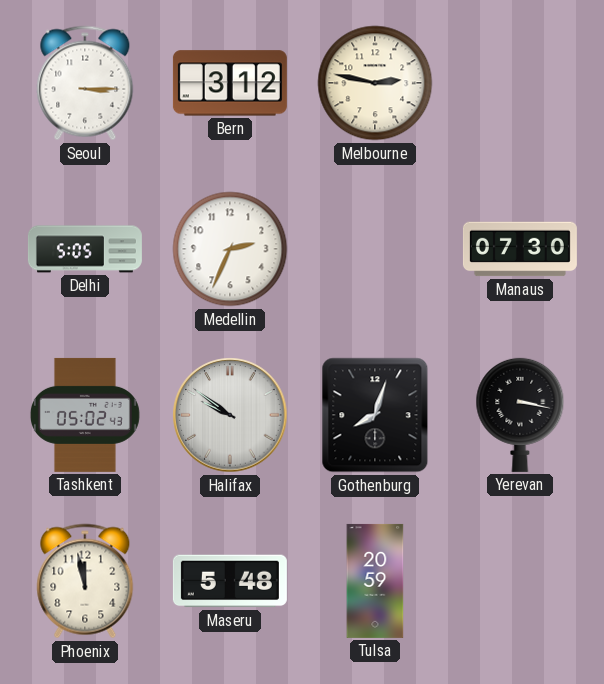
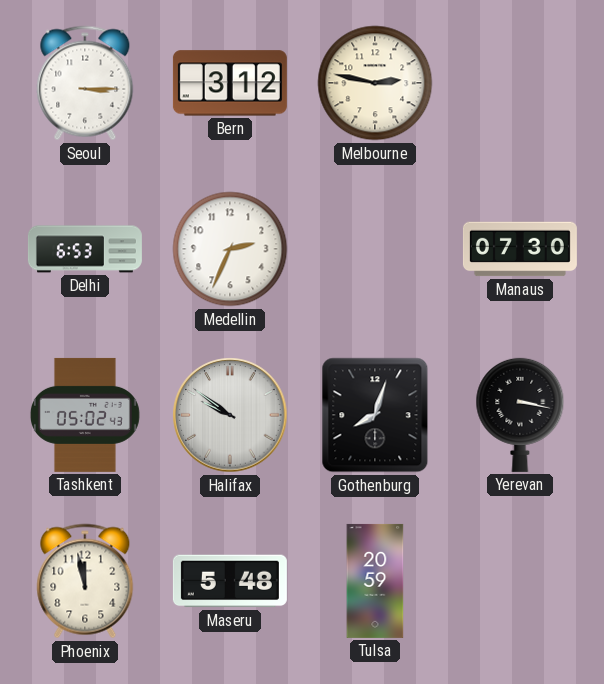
Delhi: 5:05 -> 6:53 (85, 249)
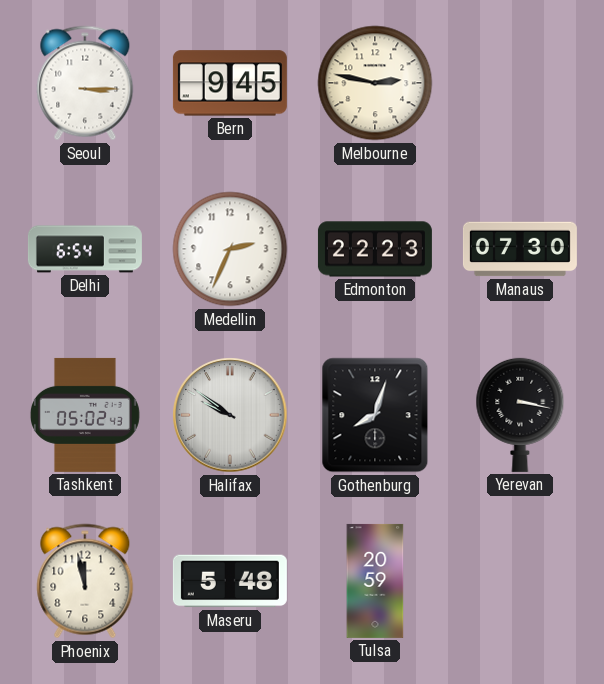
Bern: 3:12 -> 9:45 (230, 83)
Delhi: 6:53 -> 6:54 (85, 249)
Edmonton: none -> 22:23 (375, 249)
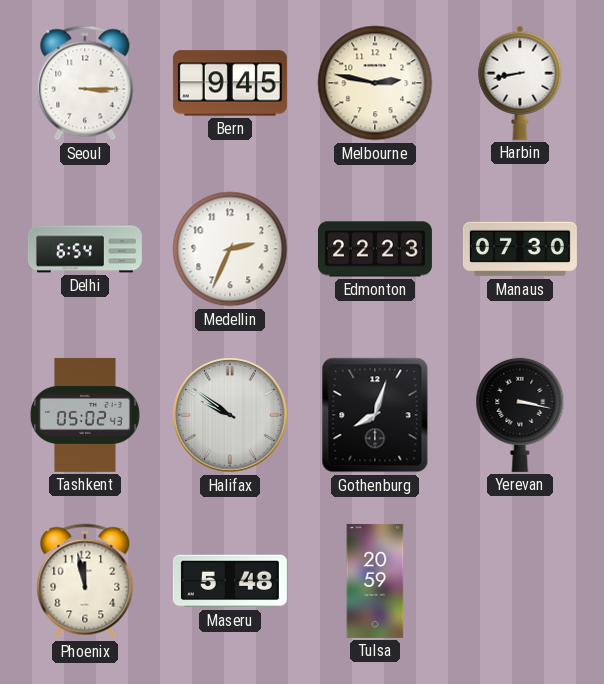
Harbin: none -> 8:43 (520, 83)
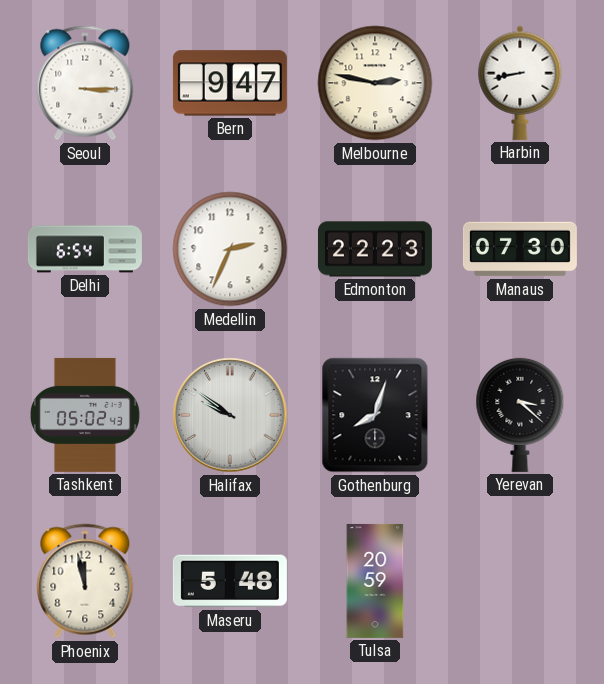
Bern: 9:45 -> 9:47 (230, 83)
Yerevan: 3:17 -> 3:22 (520, 415)
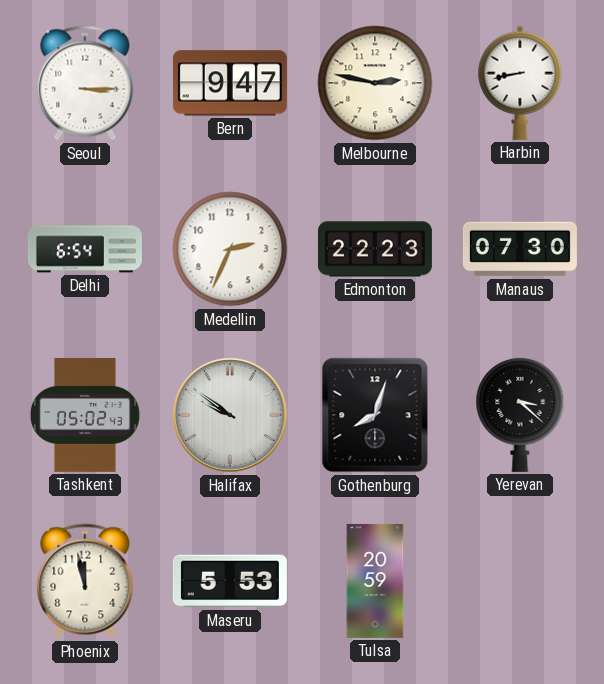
Maseru: 5:48 -> 5:53 (230, 581)
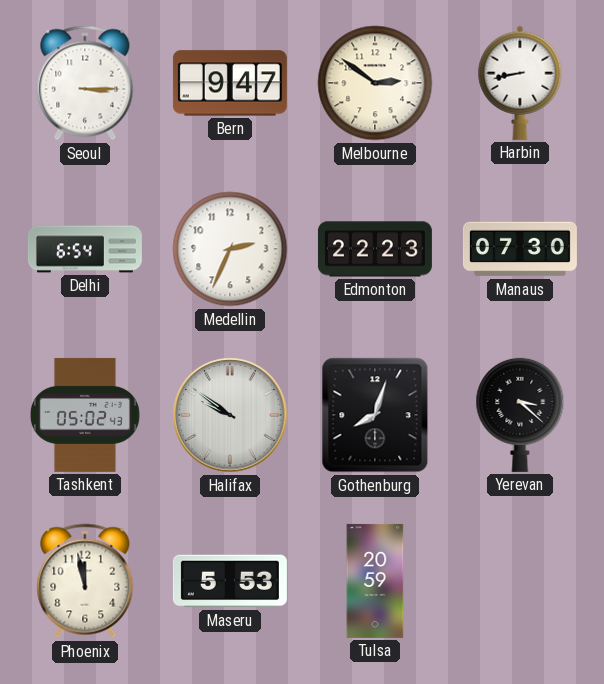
Melbourne: 2:47 -> 2:51 (375, 83)
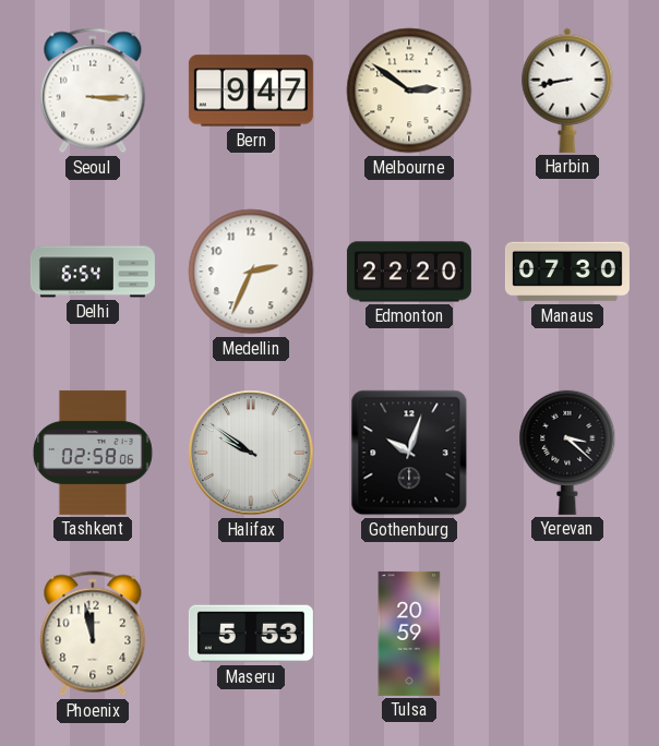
Edmonton: 22:23 -> 22:20 (409, 272)
Tashkent: 05:02 -> 02:58 (93, 453)
Gothenburg: 8:03 -> 10:03 (409, 453)
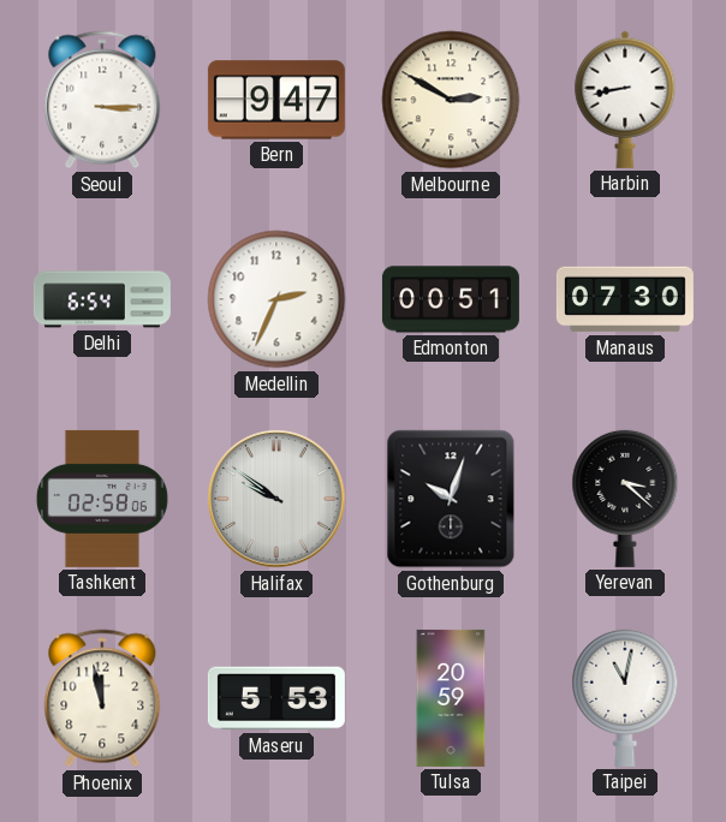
Melbourne: 2:51 -> 2:50 (451, 100)
Edmonton: 22:20 -> 00:51 (451, 299)
Taipei: none -> 11:02 (625, 698)
